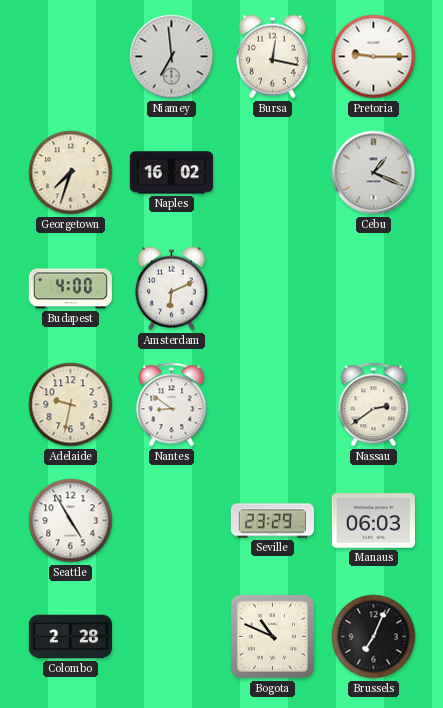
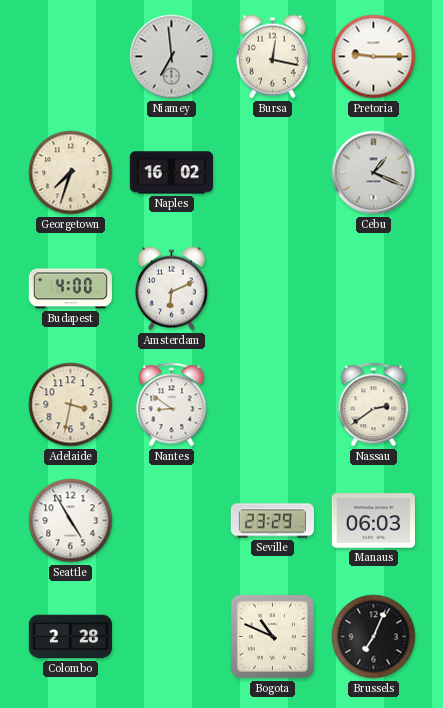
Adelaide: 9:32 -> 3:32 (71, 405)
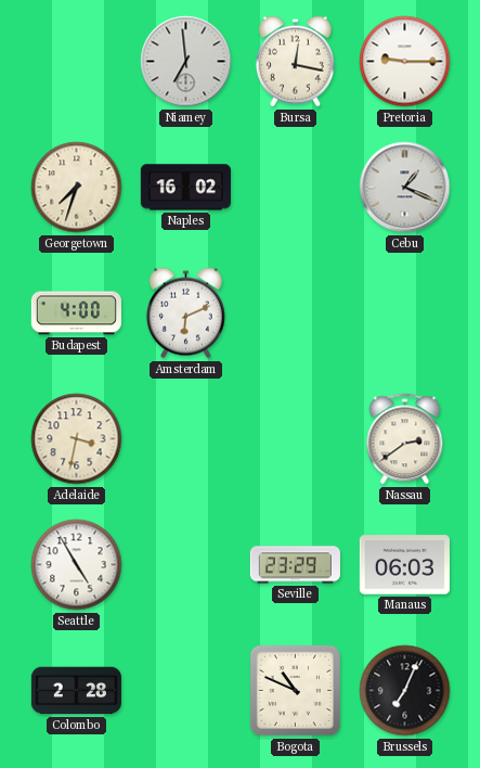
Nantes: 8:51 -> none (172, 405)
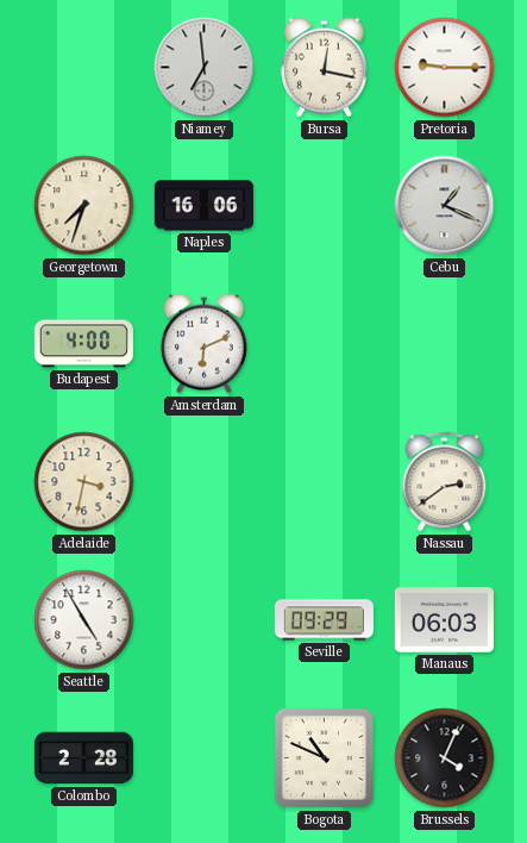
Naples: 16:02 -> 16:06 (203, 206)
Seville: 23:29 -> 09:29 (324, 620)
Brussels: 7:04 -> 4:04 (445, 758)
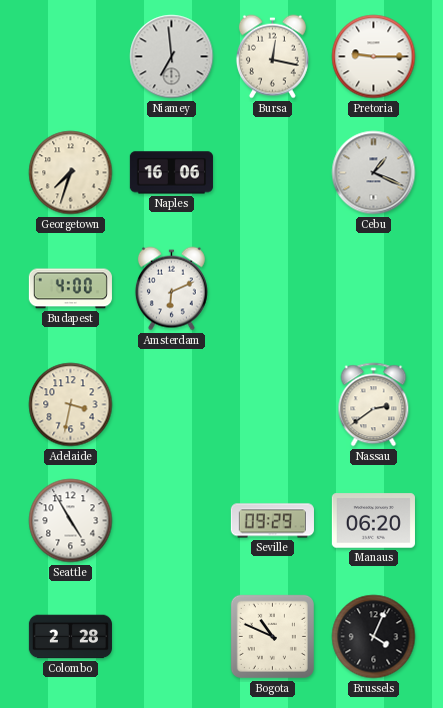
Manaus: 06:03 -> 06:20 (373, 521)
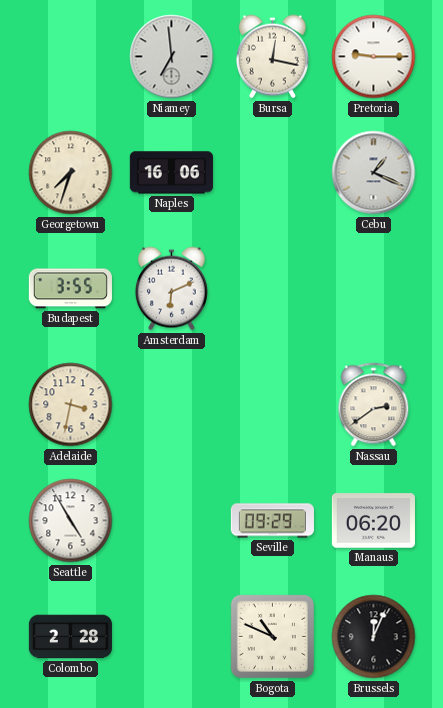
Budapest: 4:00 -> 3:55 (70, 289)
Brussels: 4:04 -> 12:04 (374, 637)
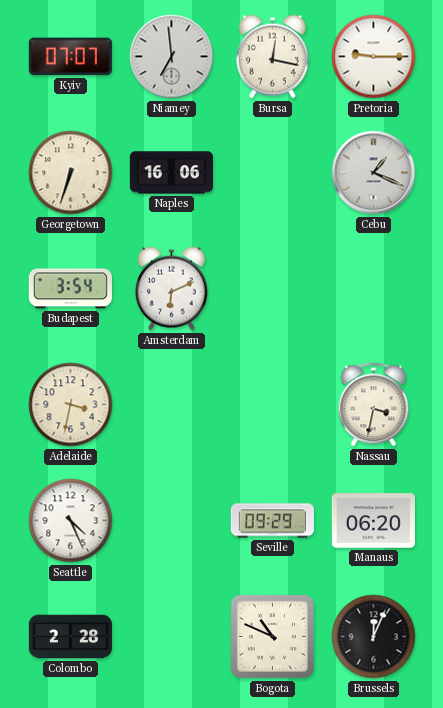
Kyiv: none -> 07:07 (70, 57)
Georgetown: 7:33 -> 6:33 (71, 173)
Budapest: 3:55 -> 3:54 (70, 289)
Nassau: 2:39 -> 3:32 (374, 405)
Seattle: 4:55 -> 4:26 (71, 521)
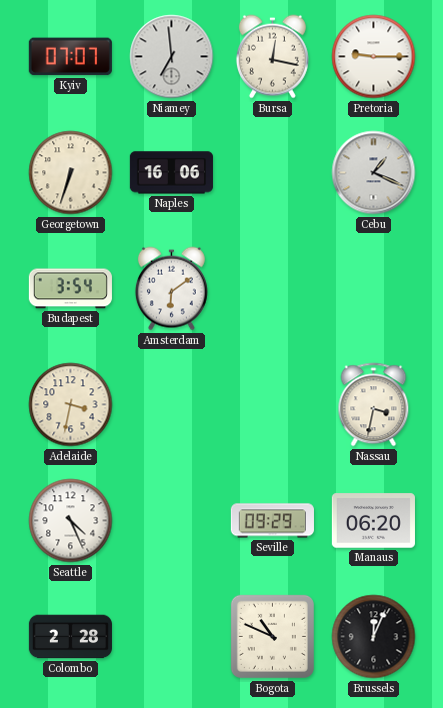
Amsterdam: 6:11 -> 6:09 (171, 289)
